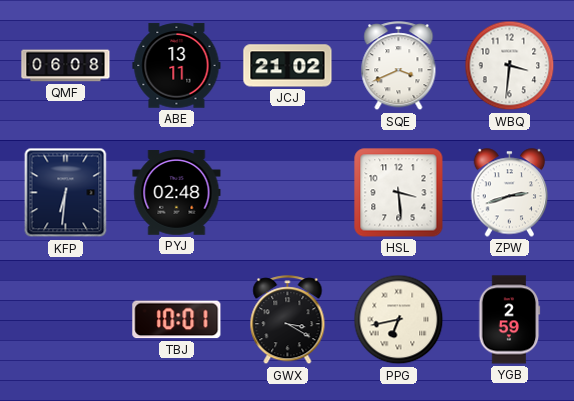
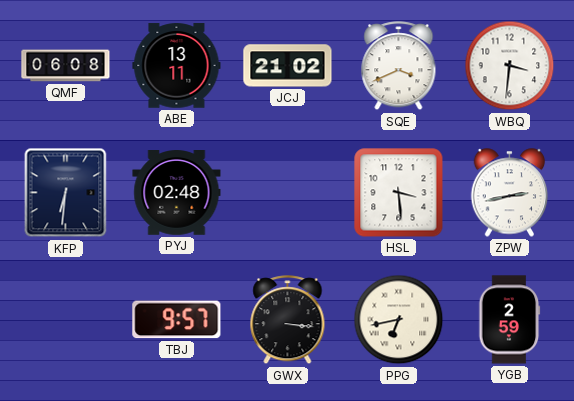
ZPW: 2:42 -> 2:43 (510, 193)
TBJ: 10:01 -> 9:57 (177, 320)
GWX: 3:20 -> 3:16 (288, 320)
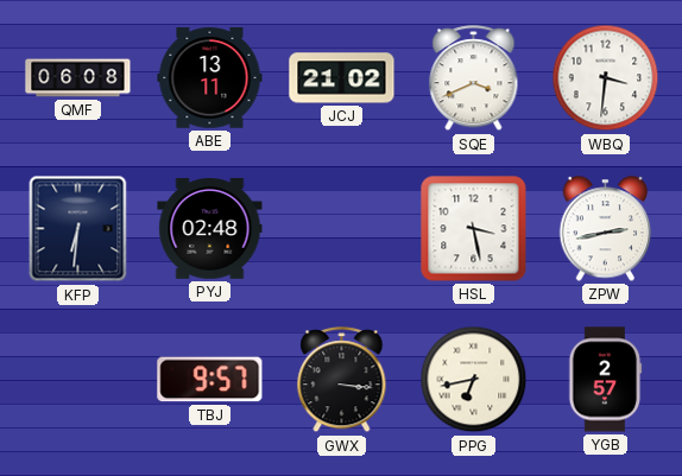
HSL: 3:29 -> 3:28 (474, 229)
YGB: 2:59 -> 2:57 (606, 380)
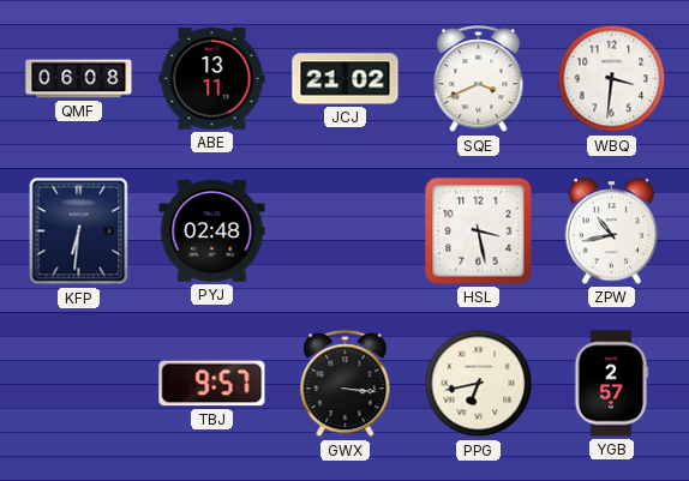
ZPW: 2:43 -> 10:43 (612, 232)
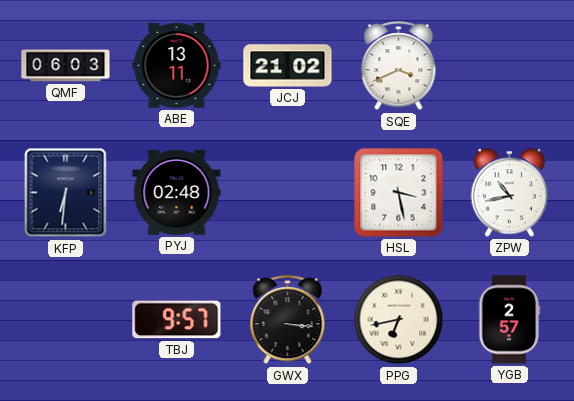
QMF: 06:08 -> 06:03 (66, 66)
WBQ: 3:31 -> none (612, 79)
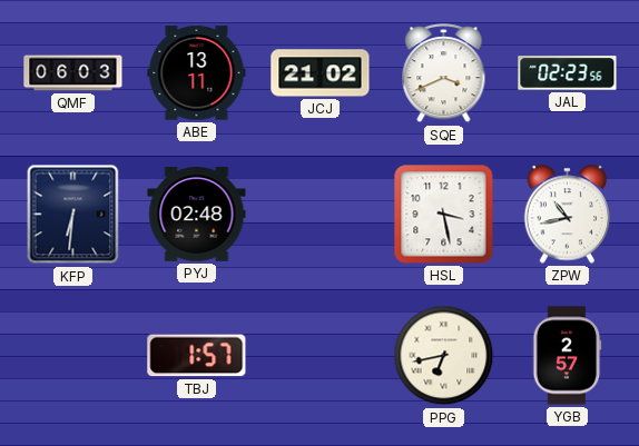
JAL: none -> 02:23 (568, 73)
TBJ: 9:57 -> 1:57 (197, 356)
GWX: 3:16 -> none (288, 320)
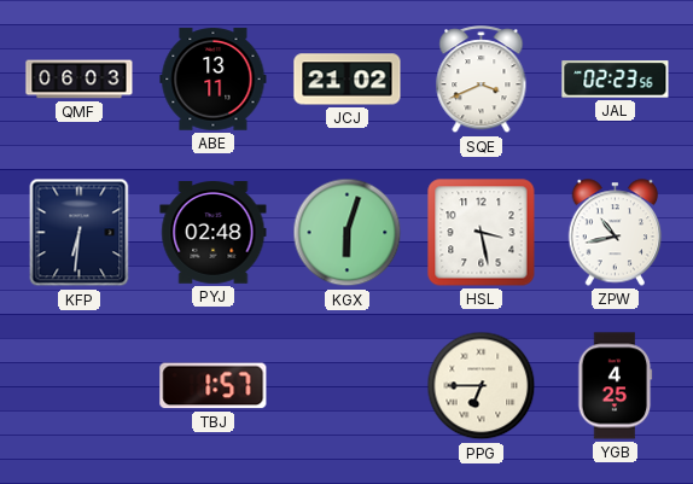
KGX: none -> 6:03 (348, 233)
PPG: 6:43 -> 6:45 (482, 386)
YGB: 2:57 -> 4:25 (616, 386)
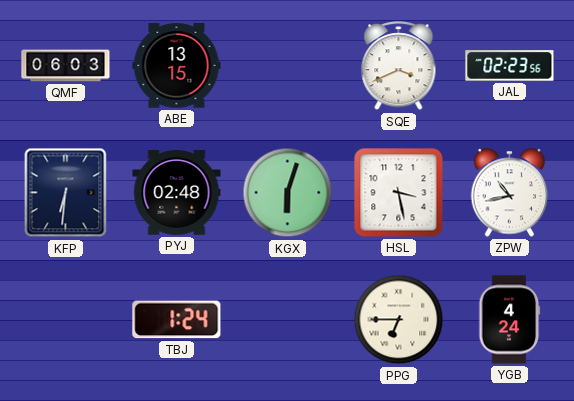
ABE: 13:11 -> 13:15 (177, 66)
JCJ: 21:02 -> none (348, 80)
TBJ: 1:57 -> 1:24 (177, 320)
YGB: 4:25 -> 4:24 (510, 320)
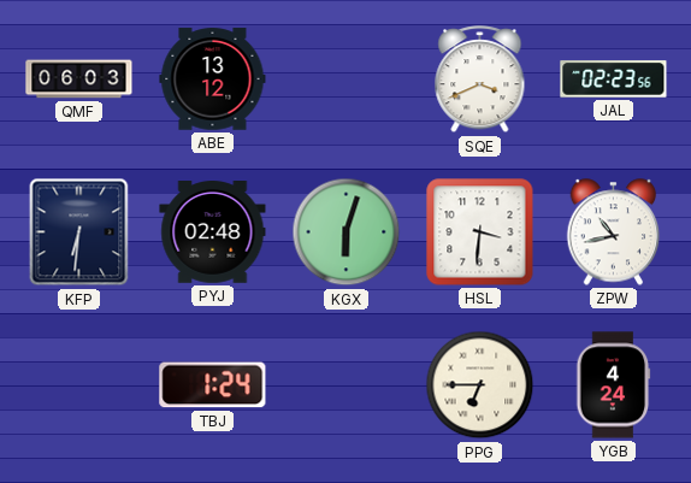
ABE: 13:15 -> 13:12 (213, 79)
HSL: 3:28 -> 3:31 (480, 232)
